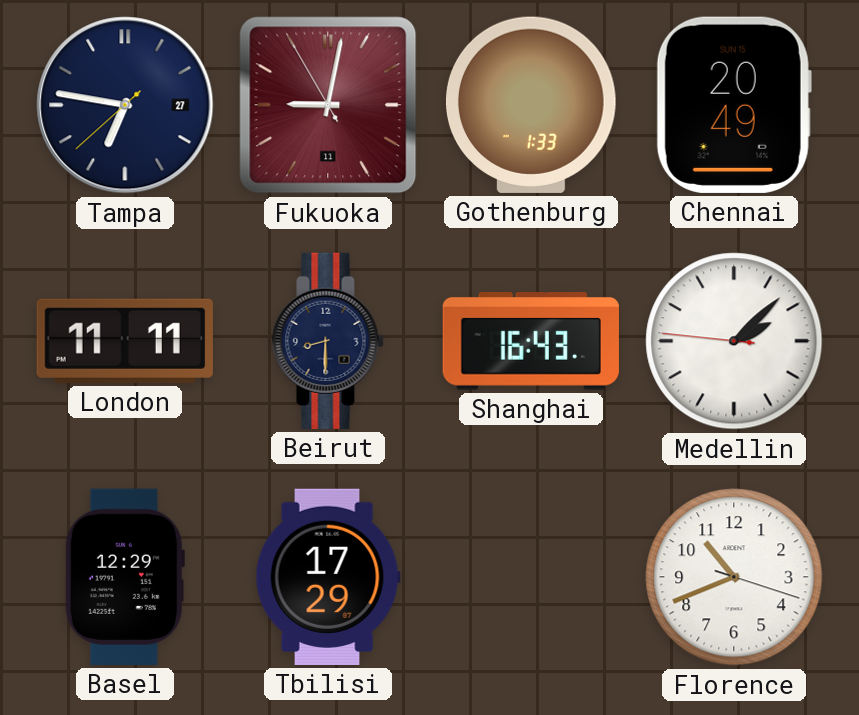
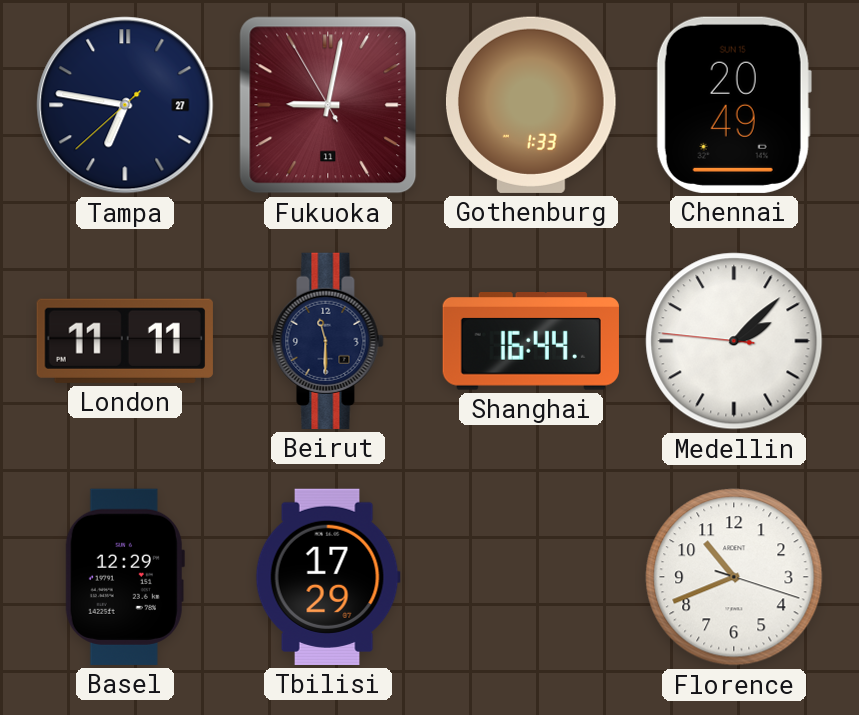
Beirut: 8:30 -> 11:30 (328, 341)
Shanghai: 16:43 -> 16:44 (531, 342)
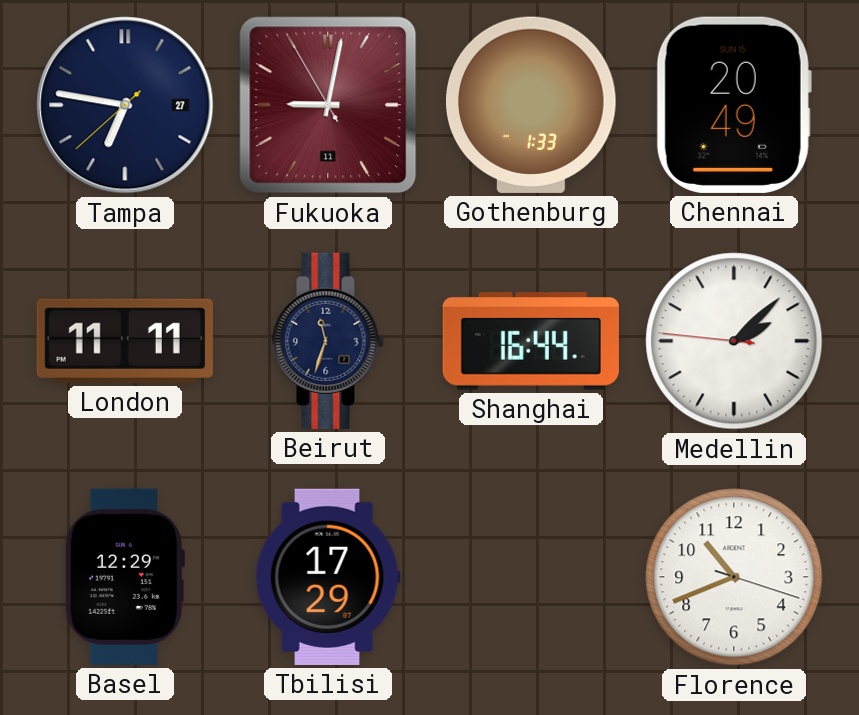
Beirut: 11:30 -> 11:33 (328, 341)
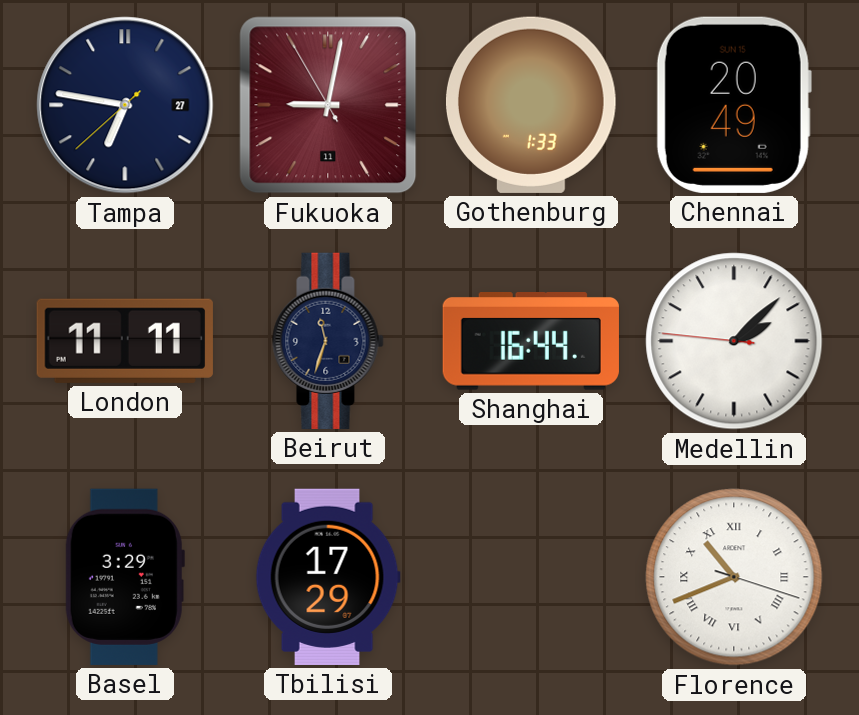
Basel: 12:29 -> 3:29 (125, 577)
Florence numerals: Arabic -> Roman (734, 577)
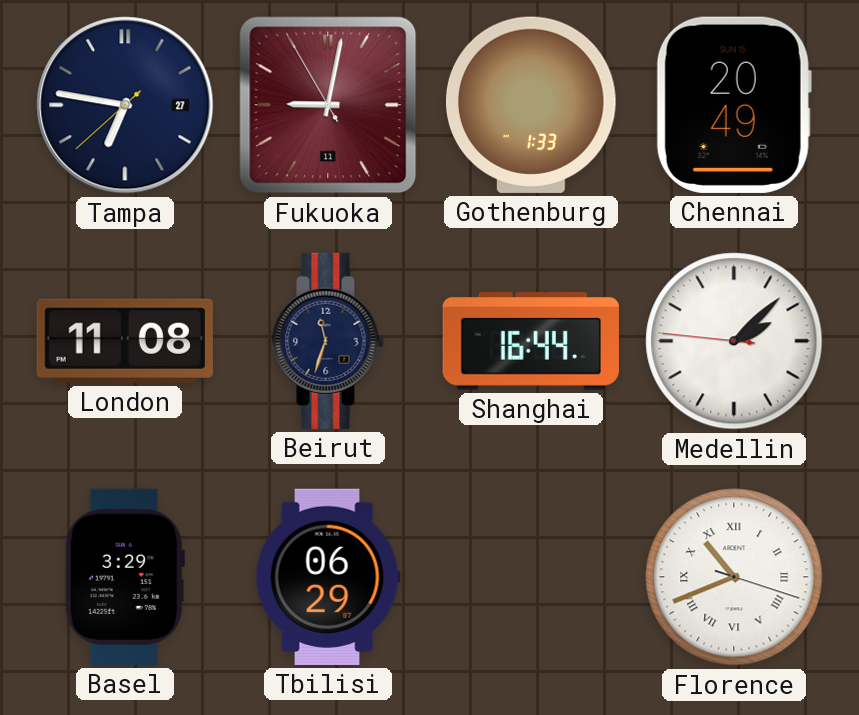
London: 11:11 -> 11:08 (125, 341)
Tbilisi: 17:29 -> 06:29 (328, 577)
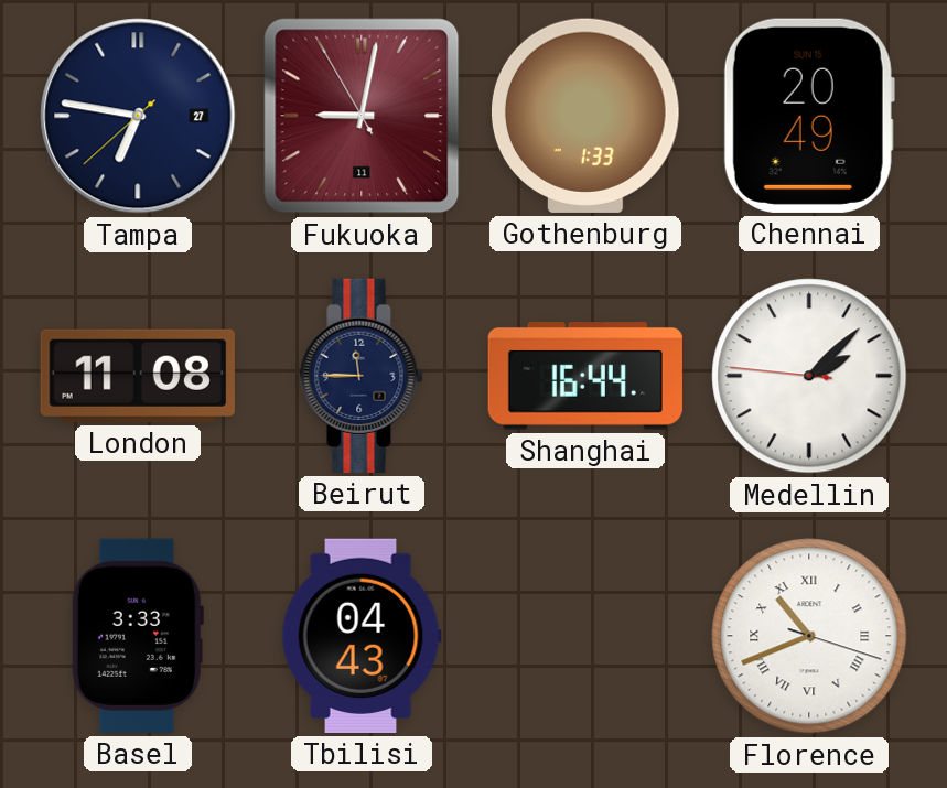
Beirut: 11:33 -> 11:45 (362, 376)
Basel: 3:29 -> 3:33 (138, 636)
Tbilisi: 06:29 -> 04:43 (362, 636)
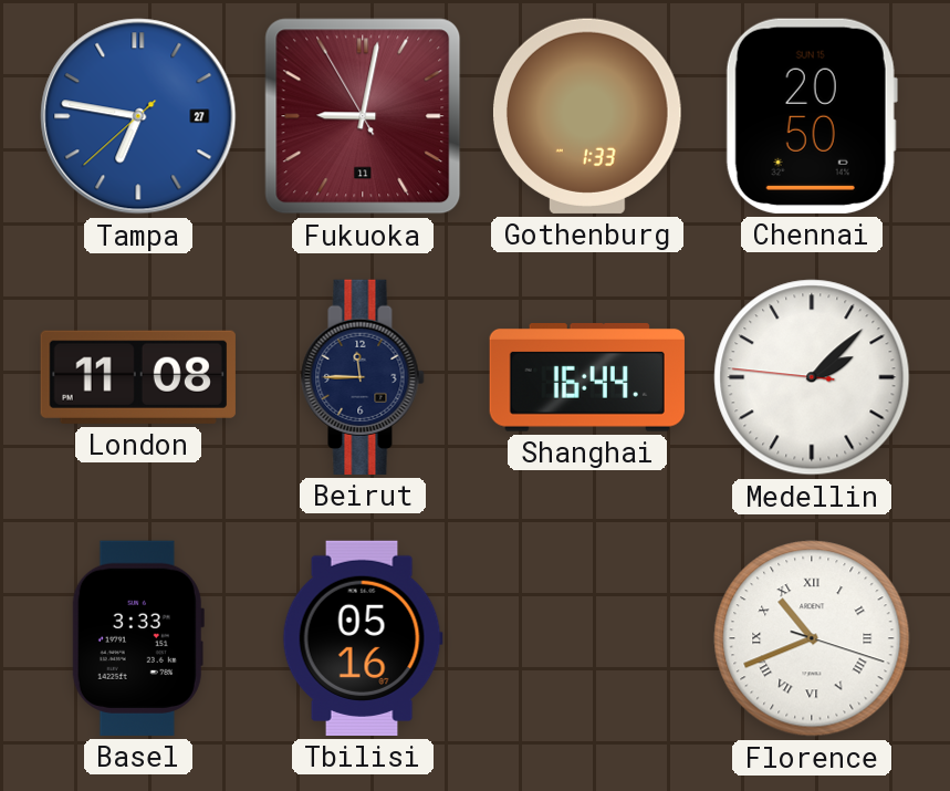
Tampa dial: navy -> blue (138, 116)
Chennai: 20:49 -> 20:50 (812, 116)
Tbilisi: 04:43 -> 05:16 (363, 638)
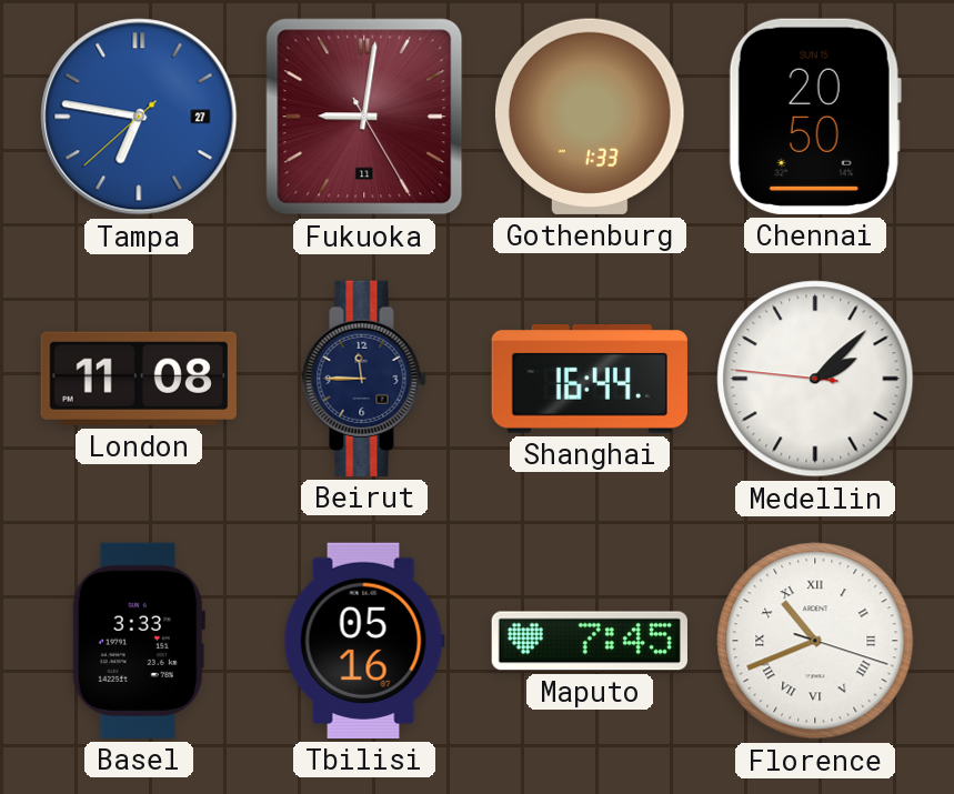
Fukuoka: 9:01:55 -> 9:01:25 (364, 117)
Maputo: none -> 7:45 (590, 641)
